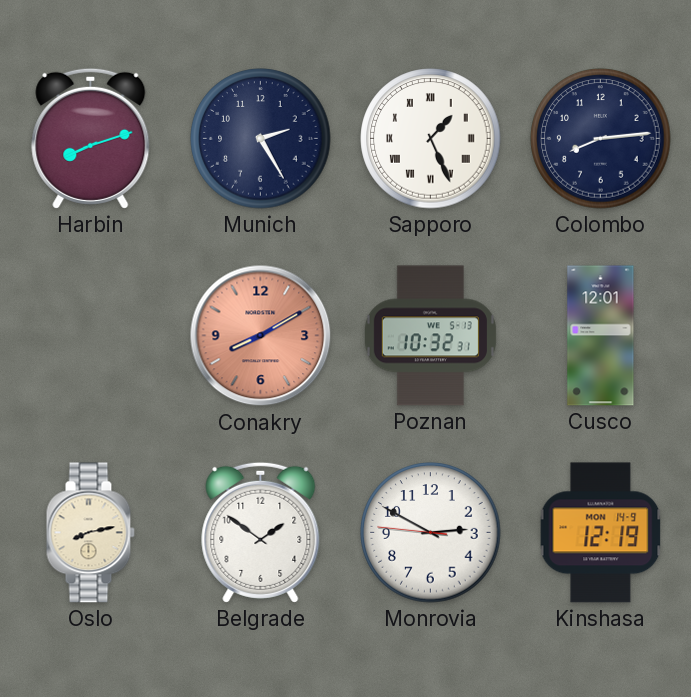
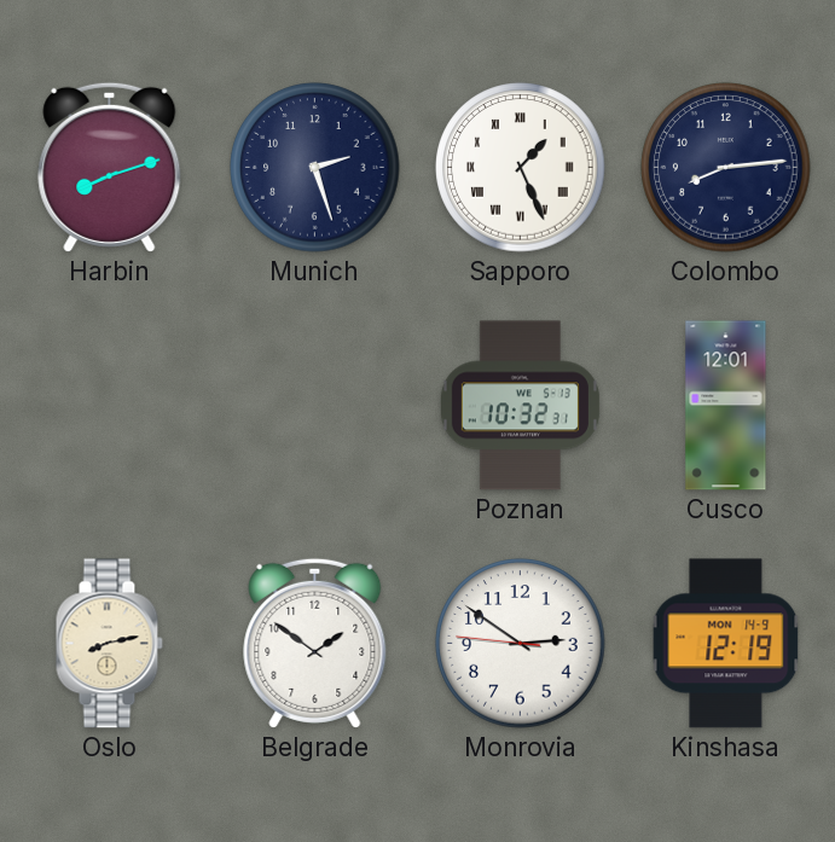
Munich: 2:25 -> 2:27 (315, 168)
Conakry: 8:10 -> none (261, 336)
Monrovia: 2:49 -> 2:50 (521, 644)
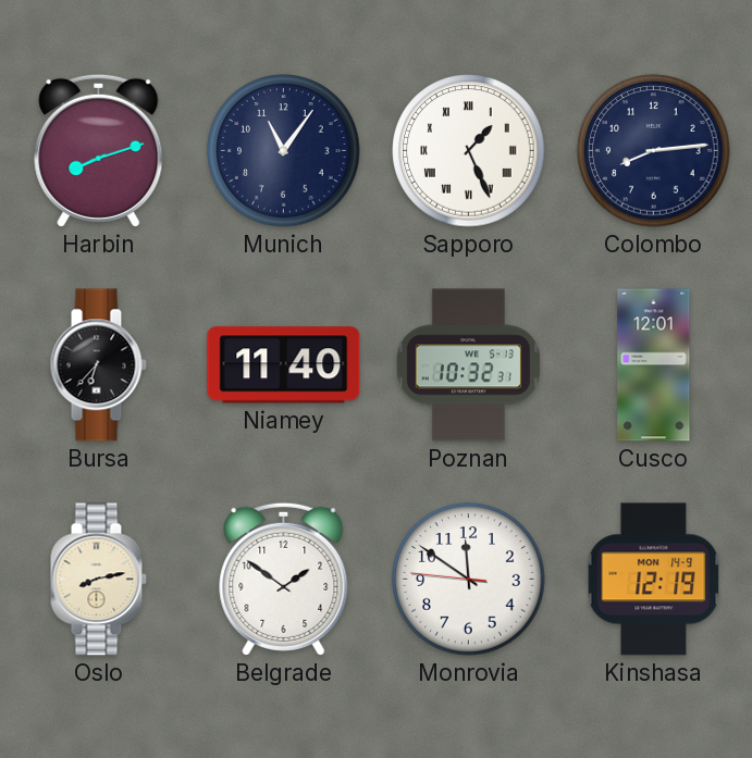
Munich: 2:27 -> 11:06 (284, 151)
Bursa: none -> 6:37 (98, 365)
Niamey: none -> 11:40 (284, 365)
Monrovia: 2:50 -> 11:50 (469, 580)
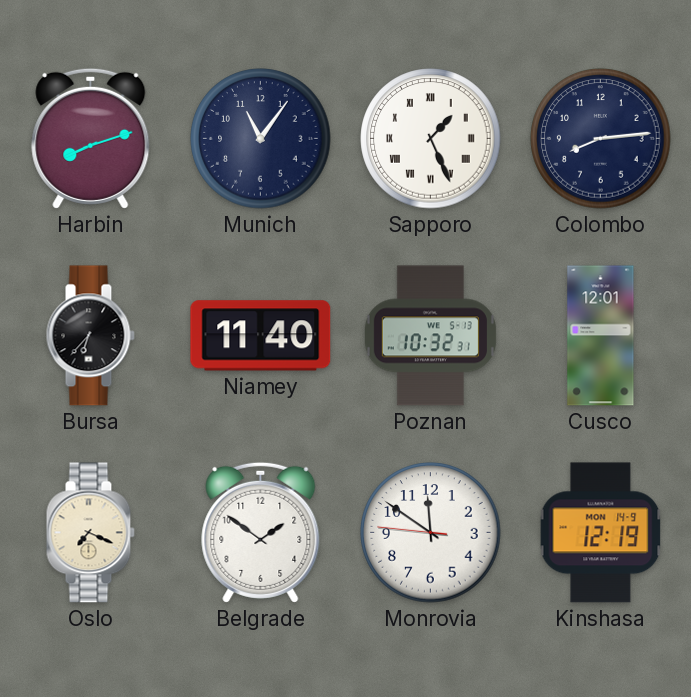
Oslo: 8:13 -> 7:19 (90, 533)
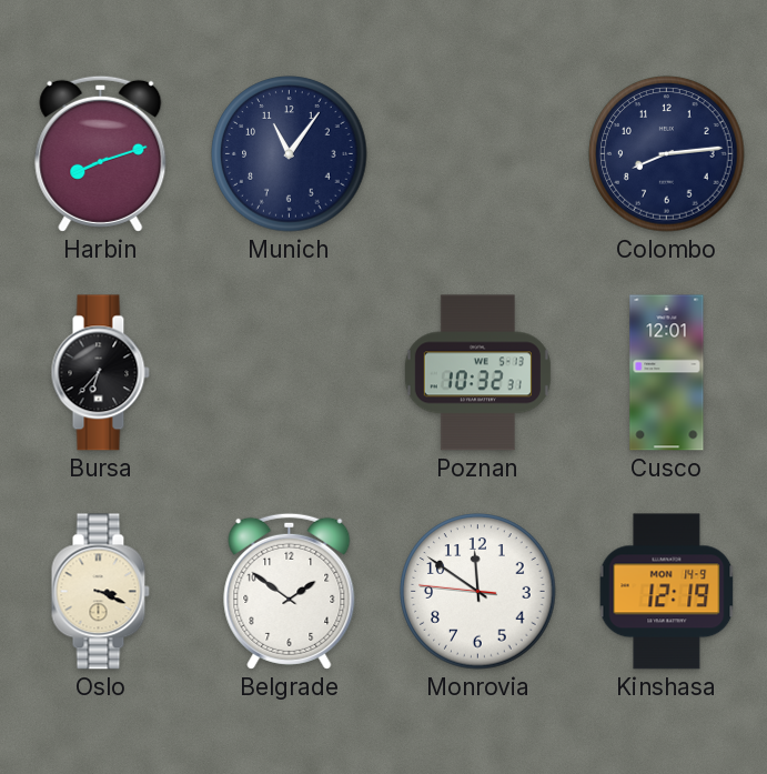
Sapporo: 1:26 -> none (431, 139)
Niamey: 11:40 -> none (261, 336)
Oslo: 7:19 -> 3:19 (100, 592)
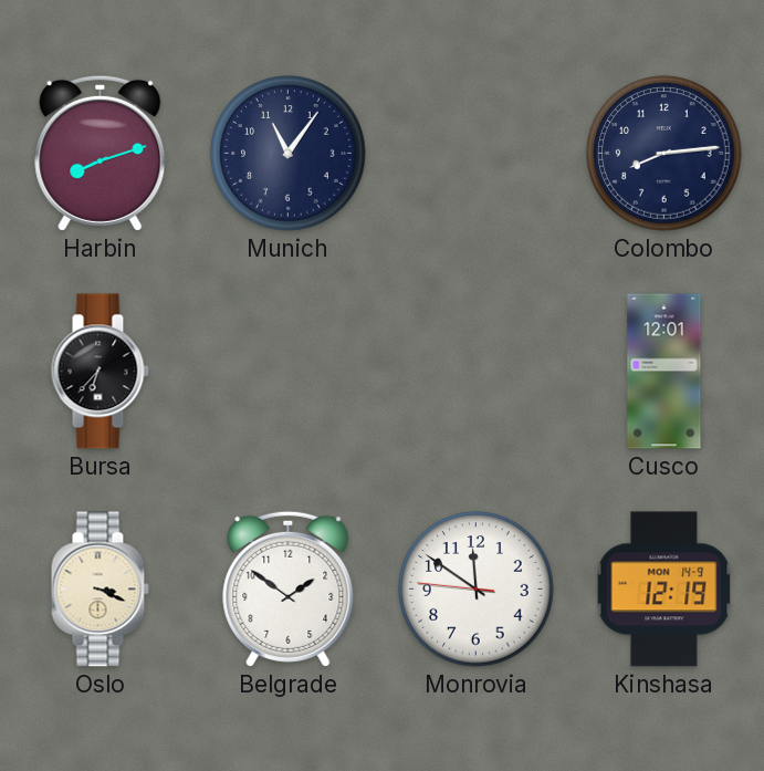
Poznan: 10:32 -> none (477, 373)
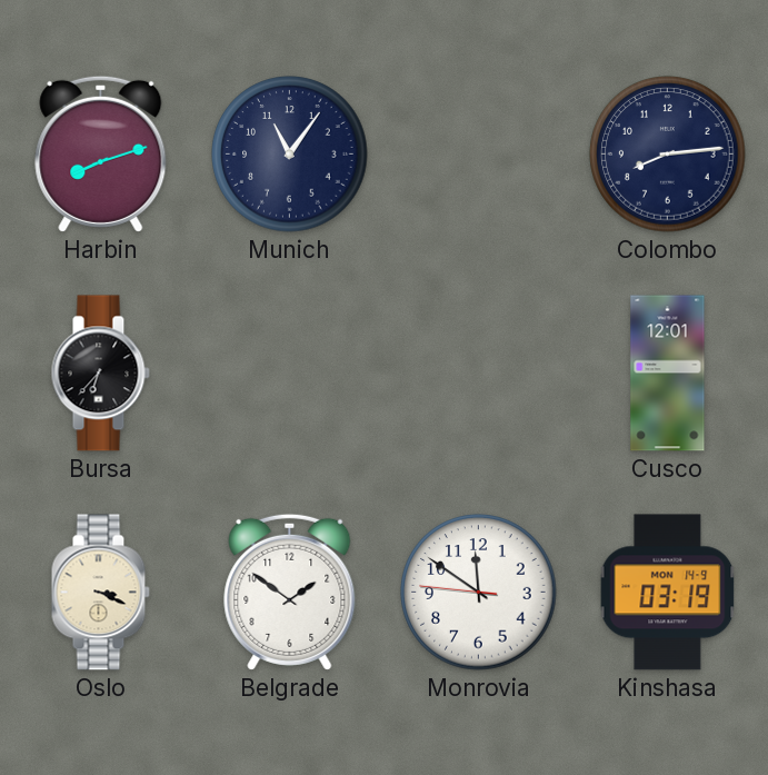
Kinshasa: 12:19 -> 03:19 (668, 593)
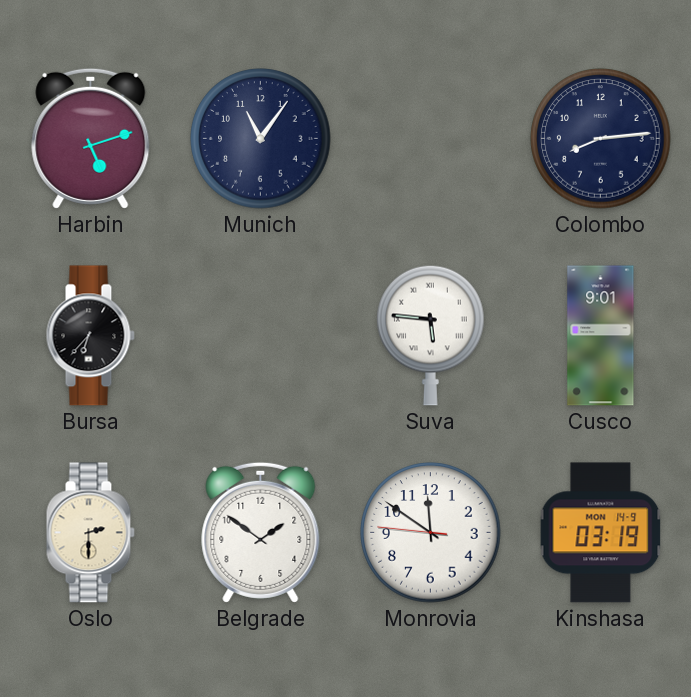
Harbin: 8:12 -> 5:12 (91, 138)
Suva: none -> 5:46 (431, 335)
Cusco: 12:01 -> 9:01 (601, 336)
Oslo: 3:19 -> 2:30 (90, 533)
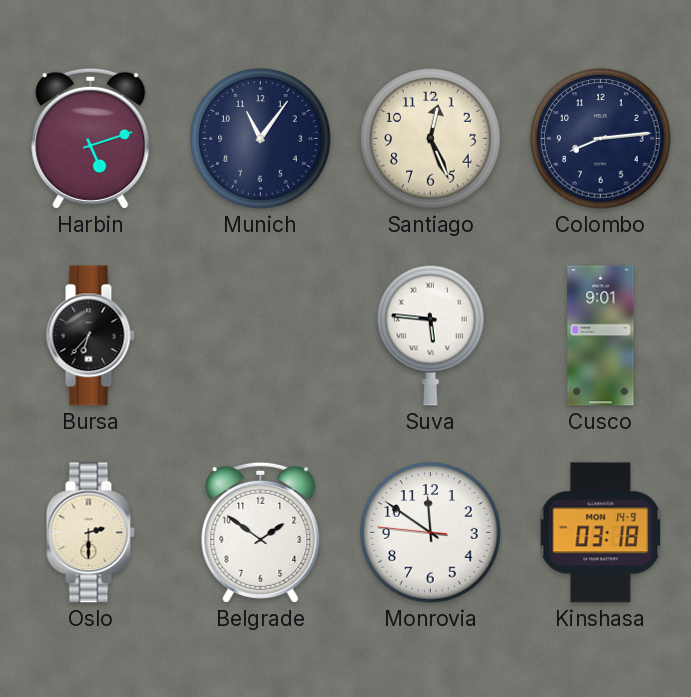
Santiago: none -> 12:26 (431, 139)
Kinshasa: 03:19 -> 03:18 (601, 533)
